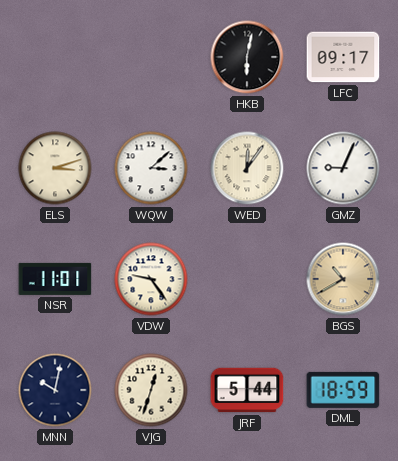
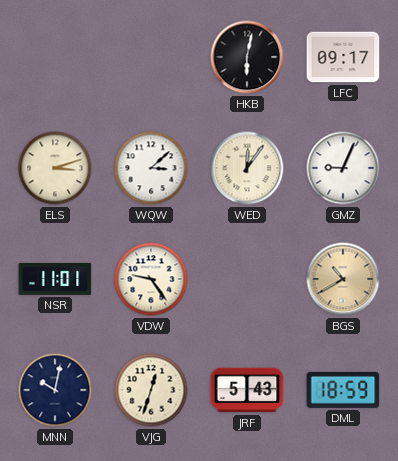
JRF: 5:44 -> 5:43 (247, 390)
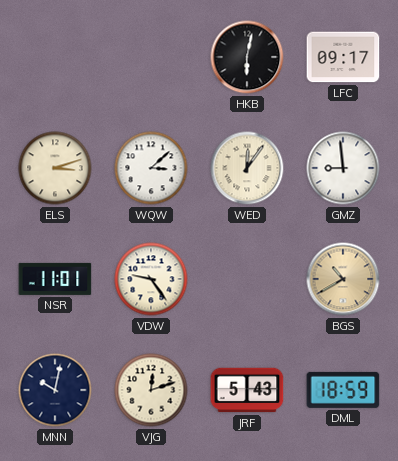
GMZ: 9:04 -> 8:59 (343, 168)
VJG: 12:33 -> 12:12 (151, 390)
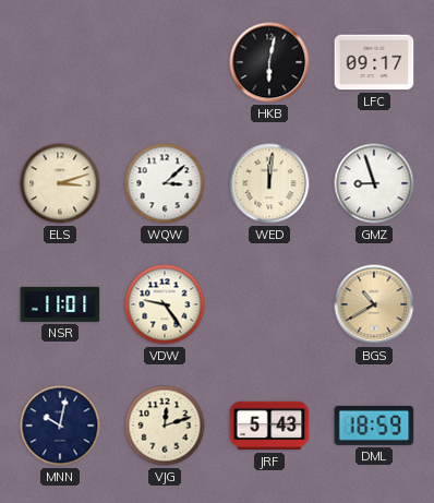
WED: 12:06 -> 12:01 (269, 183)
GMZ: 8:59 -> 8:57 (374, 183)
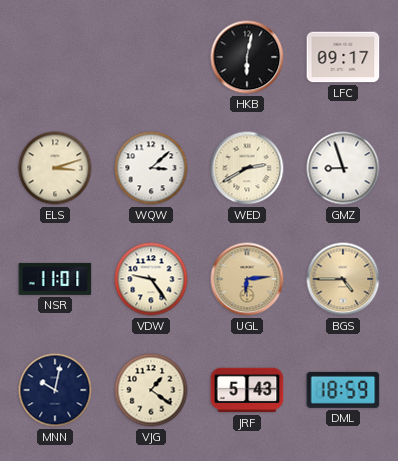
WED: 12:01 -> 2:40 (247, 168)
UGL: none -> 6:14 (247, 279)
BGS: 10:40 -> 4:45 (343, 279)
VJG: 12:12 -> 1:21 (151, 390)
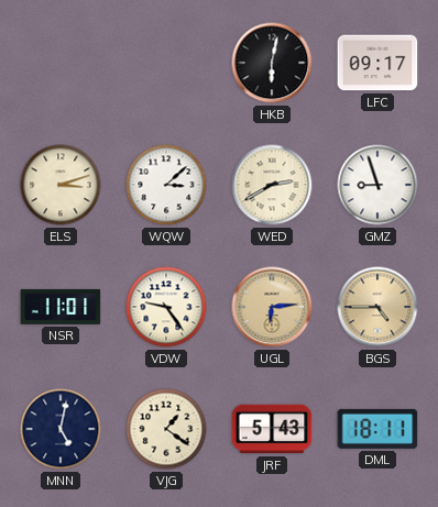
MNN: 10:02 -> 5:02 (61, 429)
DML: 18:59 -> 18:11 (377, 429)
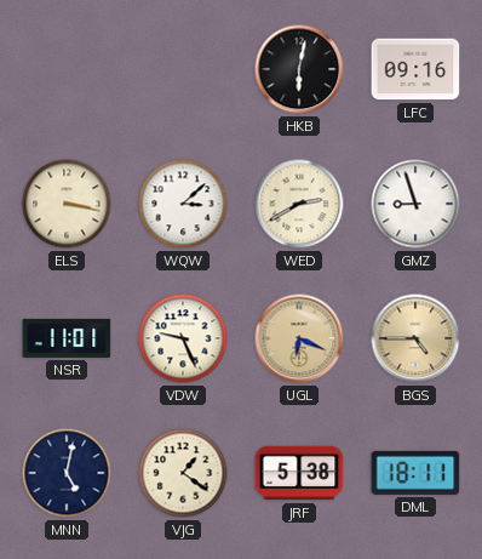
LFC: 09:17 -> 09:16 (415, 69)
ELS: 3:12 -> 3:17 (67, 204)
VDW: 9:24 -> 9:26 (183, 338)
UGL: 6:14 -> 6:19 (299, 338)
JRF: 5:43 -> 5:38 (299, 473)
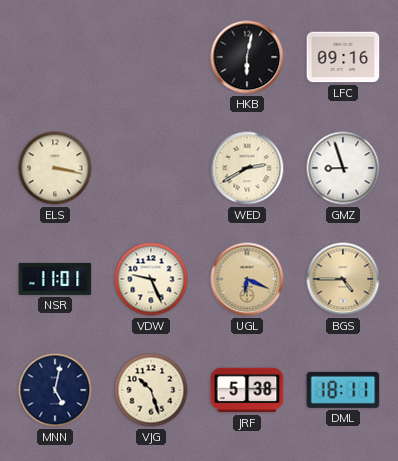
WQW: 3:08 -> none (183, 204)
VJG: 1:21 -> 10:27 (151, 390)
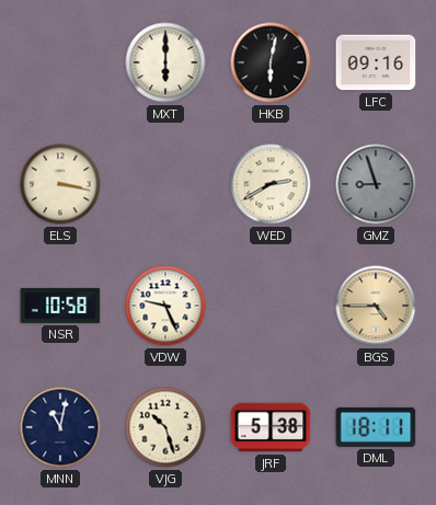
MXT: none -> 6:00 (165, 62)
GMZ dial: white -> grey (376, 184)
NSR: 11:01 -> 10:58 (60, 306)
UGL: 6:19 -> none (247, 279)
MNN: 5:02 -> 11:02 (60, 427)
